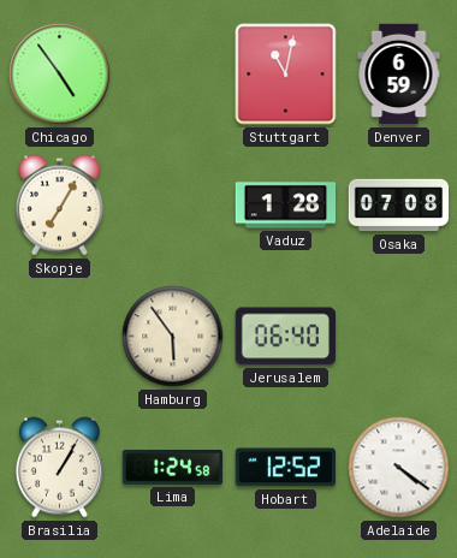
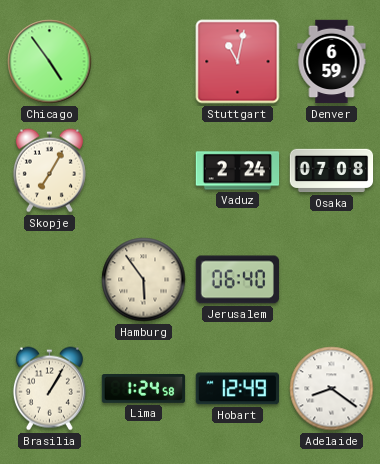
Vaduz: 1:28 -> 2:24 (238, 171)
Hobart: 12:52 -> 12:49 (237, 389)
Adelaide: 4:21 -> 8:21 (332, 389)
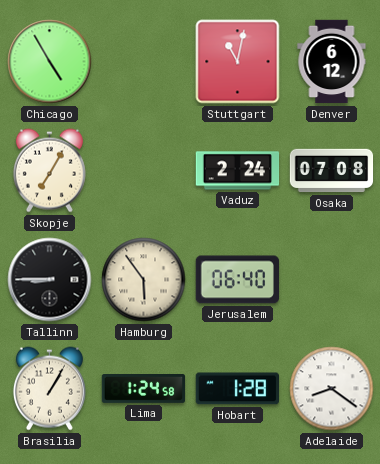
Chicago: 4:54 -> 4:55 (50, 62)
Denver: 6:59 -> 6:12 (332, 62)
Tallinn: none -> 8:45 (50, 280)
Hobart: 12:49 -> 1:28 (237, 389)
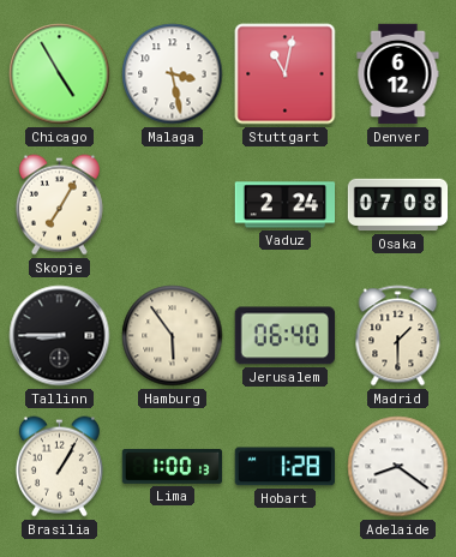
Malaga: none -> 3:28 (173, 74)
Madrid: none -> 1:30 (398, 336)
Lima: 1:24 -> 1:00 (173, 467)
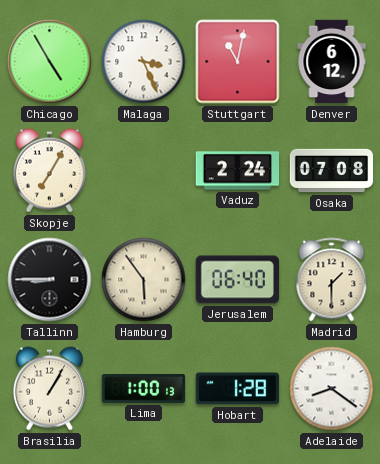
Malaga: 3:28 -> 3:26 (144, 62)
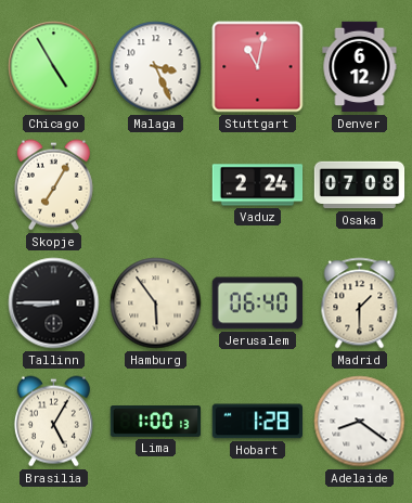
Brasilia: 1:05 -> 5:05 (53, 422)
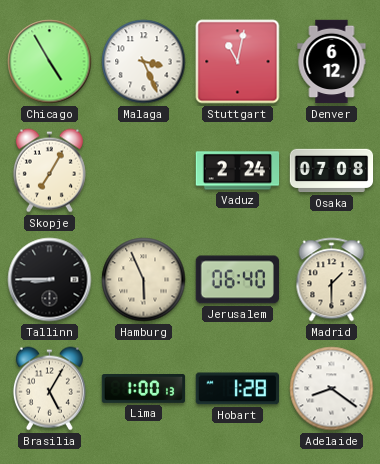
Hamburg: 5:54 -> 5:56 (144, 280)
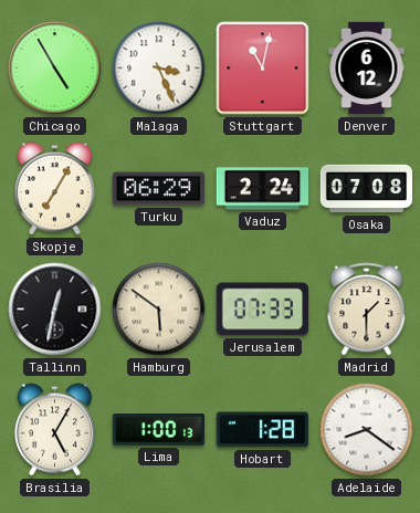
Turku: none -> 06:29 (158, 189)
Tallinn: 8:45 -> 12:32 (55, 310)
Hamburg: 5:56 -> 5:51 (159, 310)
Jerusalem: 06:40 -> 07:33 (262, 310)
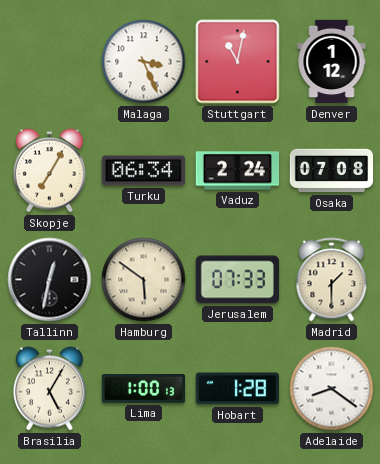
Chicago: 4:55 -> none (55, 69)
Denver: 6:12 -> 1:12 (332, 62)
Turku: 06:29 -> 06:34 (143, 171)
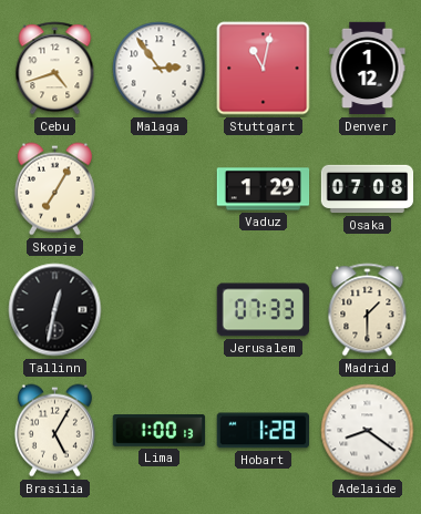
Cebu: none -> 4:42 (55, 69)
Malaga: 3:26 -> 2:54 (160, 69)
Turku: 06:34 -> none (143, 171)
Vaduz: 2:24 -> 1:29 (264, 189)
Hamburg: 5:51 -> none (144, 280)
